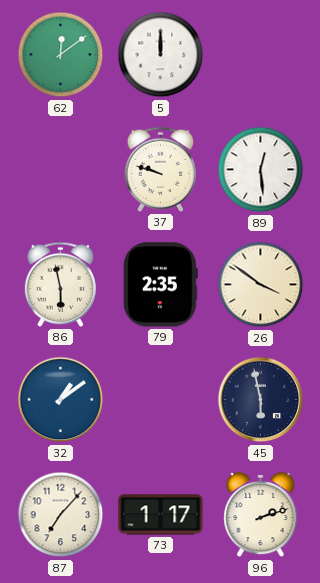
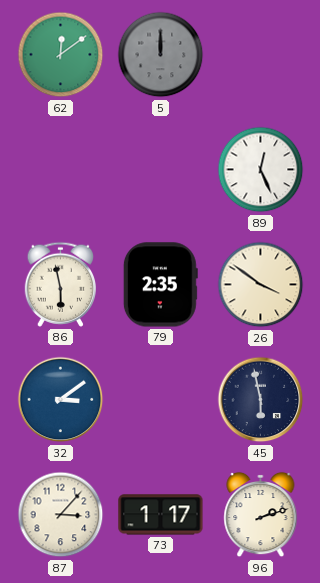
5 dial: white -> grey (161, 55)
37: 9:48 -> none (160, 169)
89: 12:29 -> 12:26 (261, 170)
32: 1:09 -> 3:09 (61, 400)
87: 7:07 -> 3:07 (61, 515)
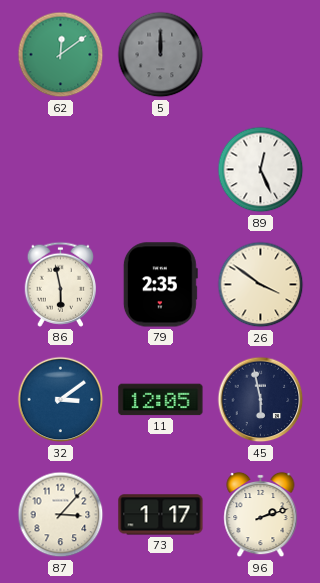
11: none -> 12:05 (161, 400)
